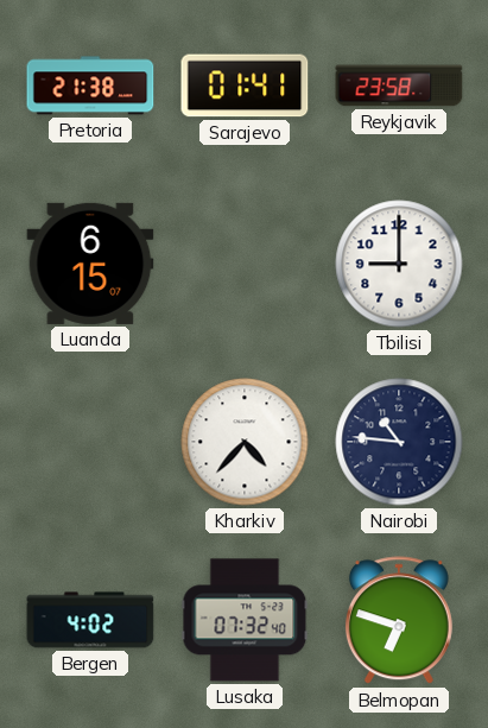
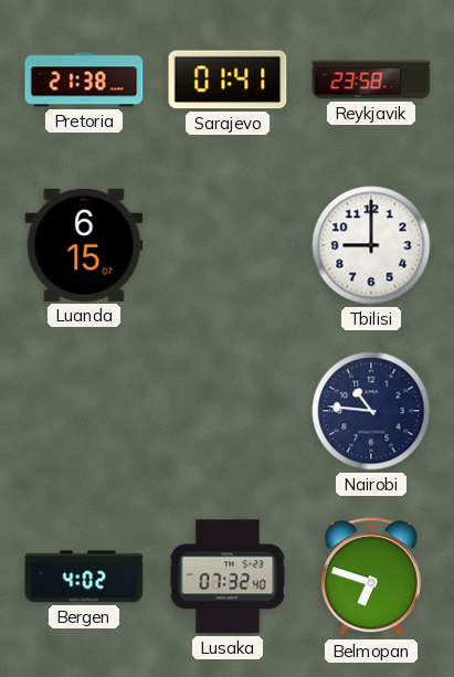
Kharkiv: 4:37 -> none (245, 442)
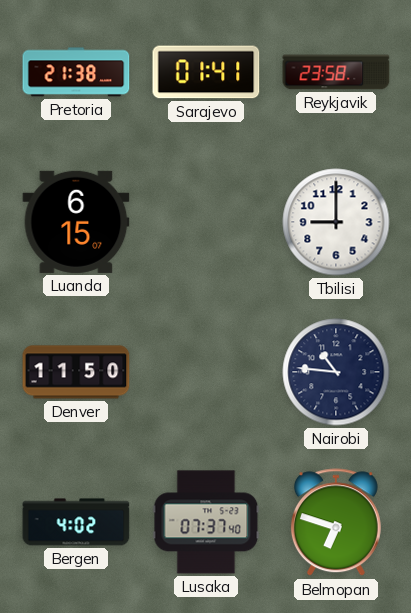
Denver: none -> 11:50 (76, 372)
Lusaka: 07:32 -> 07:37 (206, 522)
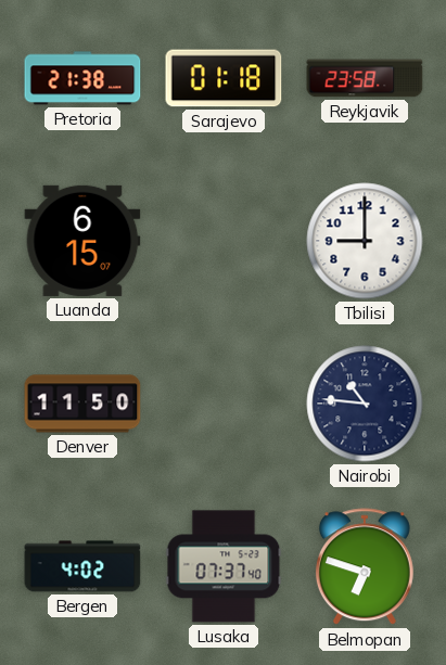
Sarajevo: 01:41 -> 01:18 (224, 78)
